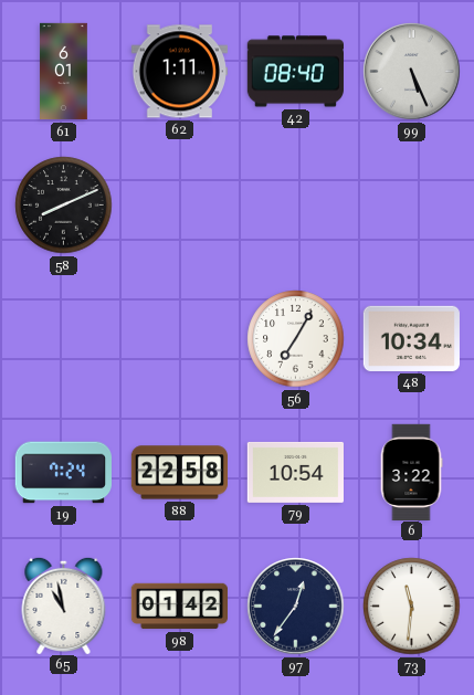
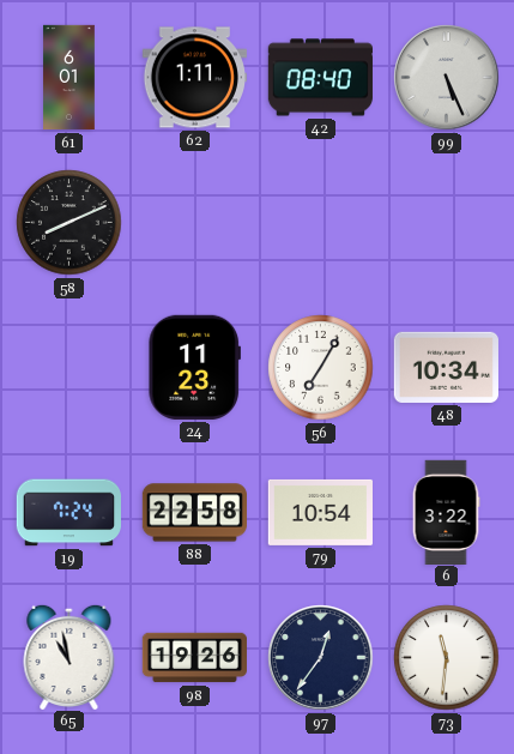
24: none -> 11:23 (194, 367)
98: 01:42 -> 19:26 (194, 658)
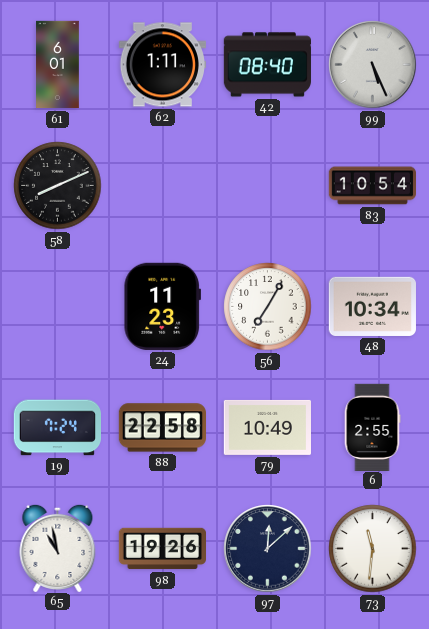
83: none -> 10:54 (372, 186)
79: 10:54 -> 10:49 (267, 427)
6: 3:22 -> 2:55 (372, 427)
97: 12:36 -> 12:08 (268, 549)
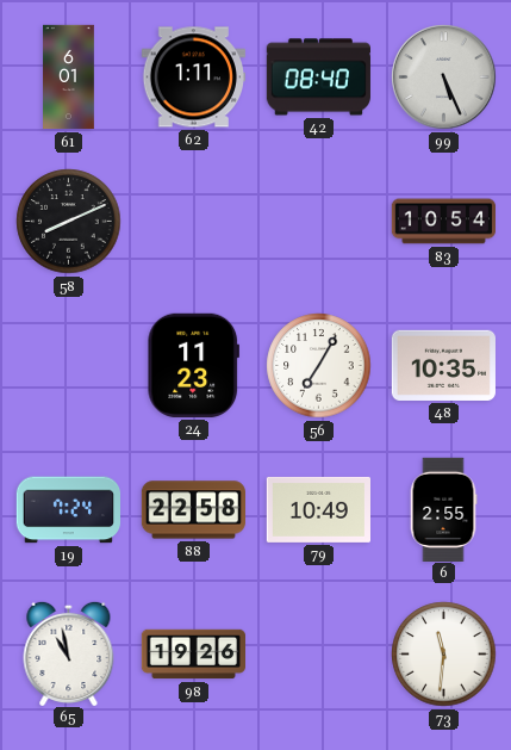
48: 10:34 -> 10:35 (443, 365)
97: 12:08 -> none (268, 549)
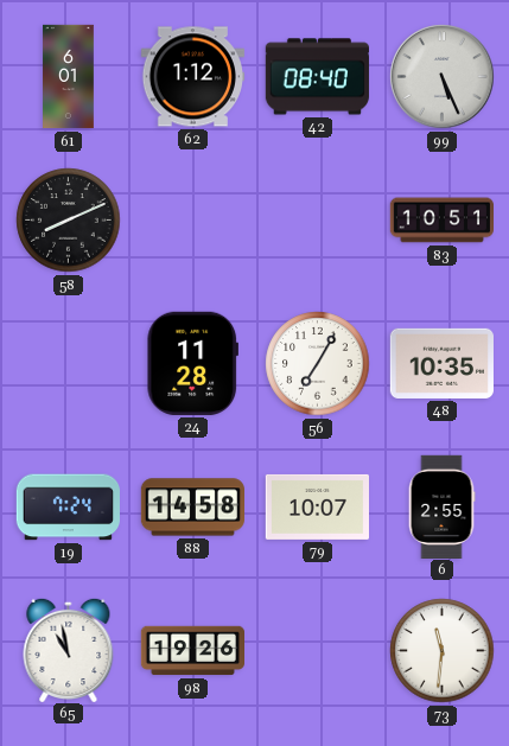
62: 1:11 -> 1:12 (192, 77)
83: 10:54 -> 10:51 (441, 221)
24: 11:23 -> 11:28 (192, 363)
88: 22:58 -> 14:58 (192, 508)
79: 10:49 -> 10:07 (317, 506)
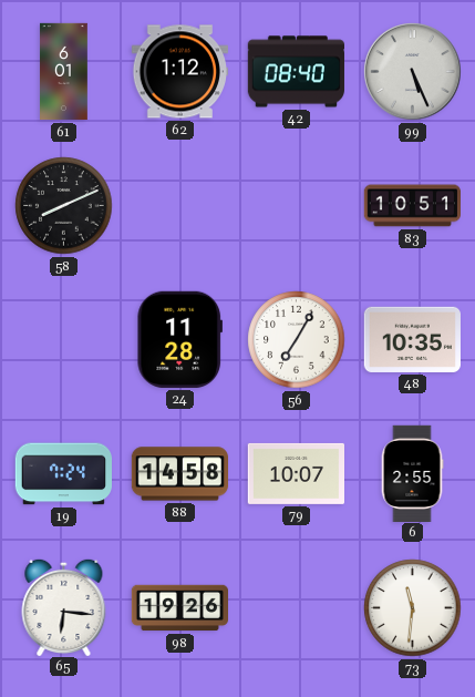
65: 10:58 -> 6:16 (64, 606)
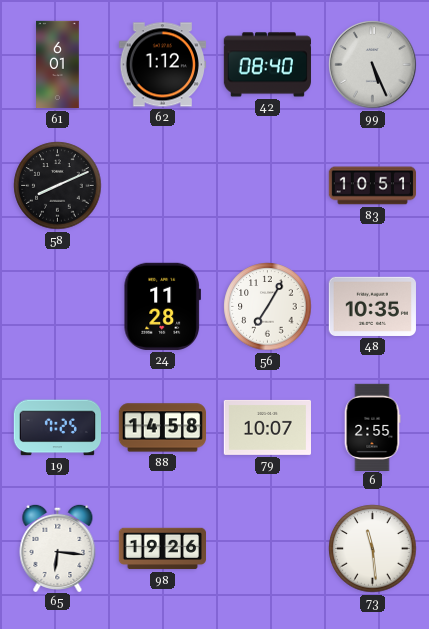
19: 7:24 -> 7:25 (57, 428)
73: 11:31 -> 11:29 (373, 549)
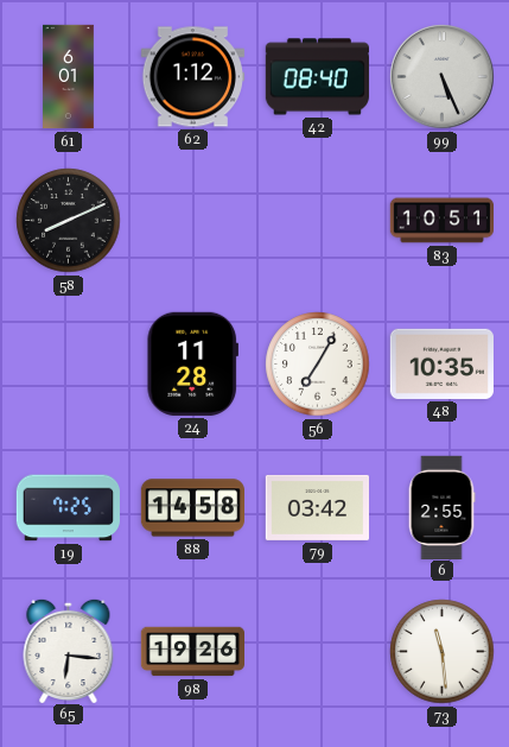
79: 10:07 -> 03:42 (317, 507)
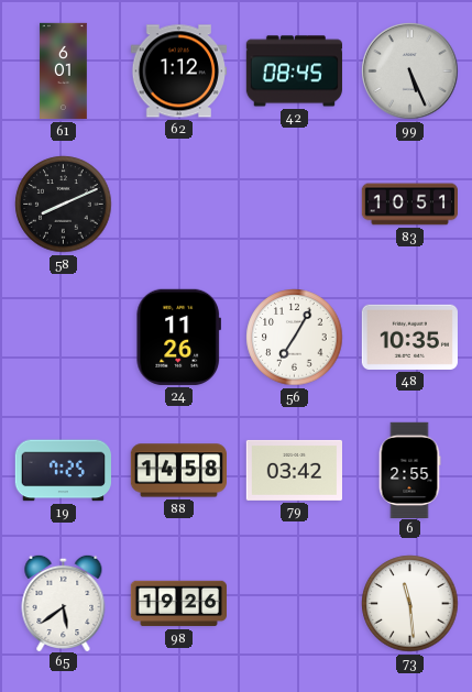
42: 08:40 -> 08:45 (294, 72)
24: 11:28 -> 11:26 (178, 337)
65: 6:16 -> 5:39 (64, 602)
